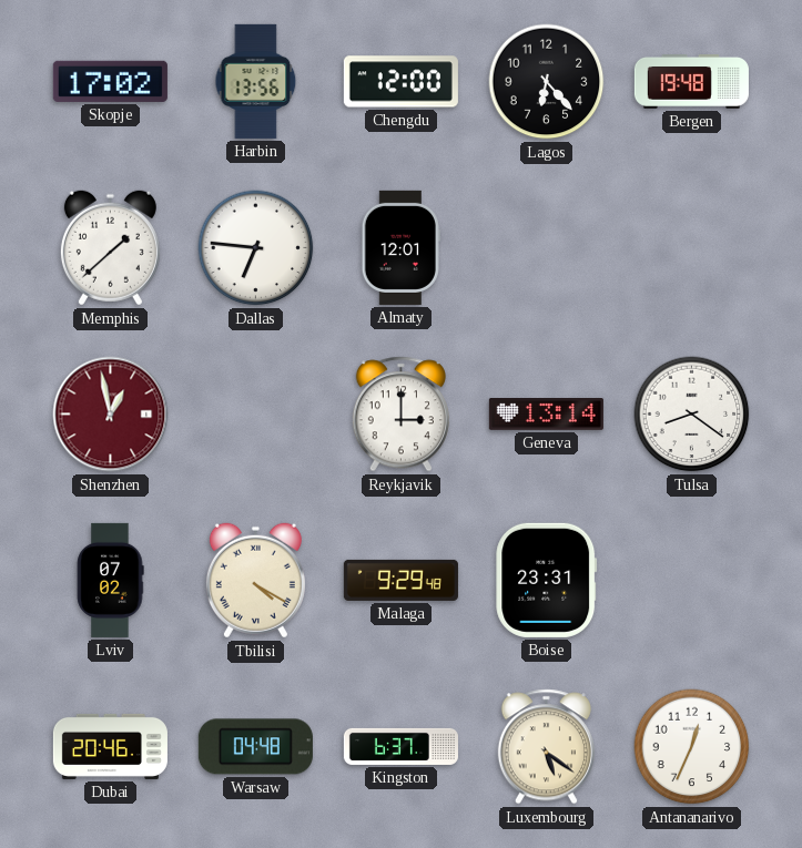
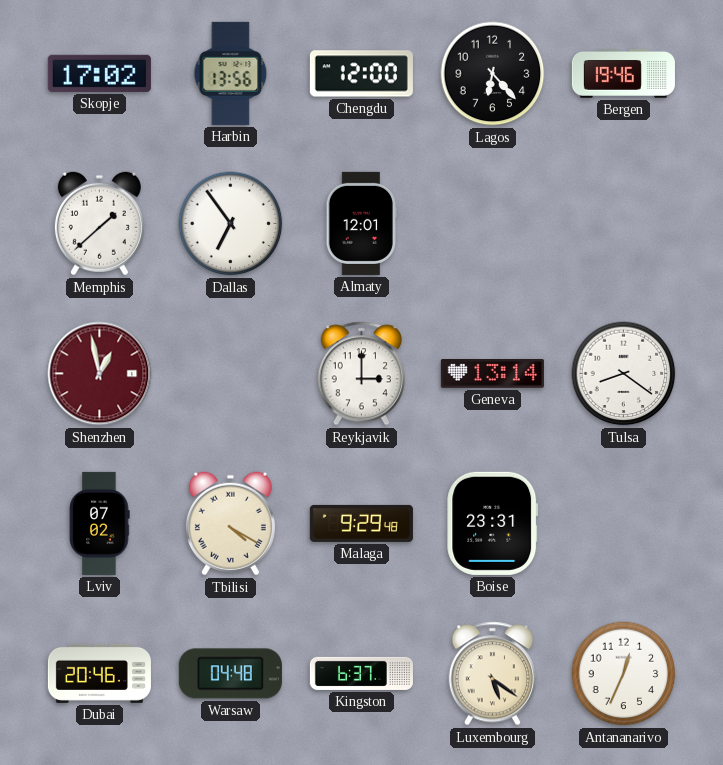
Bergen: 19:48 -> 19:46 (623, 74)
Dallas: 6:46 -> 6:54 (231, 224)
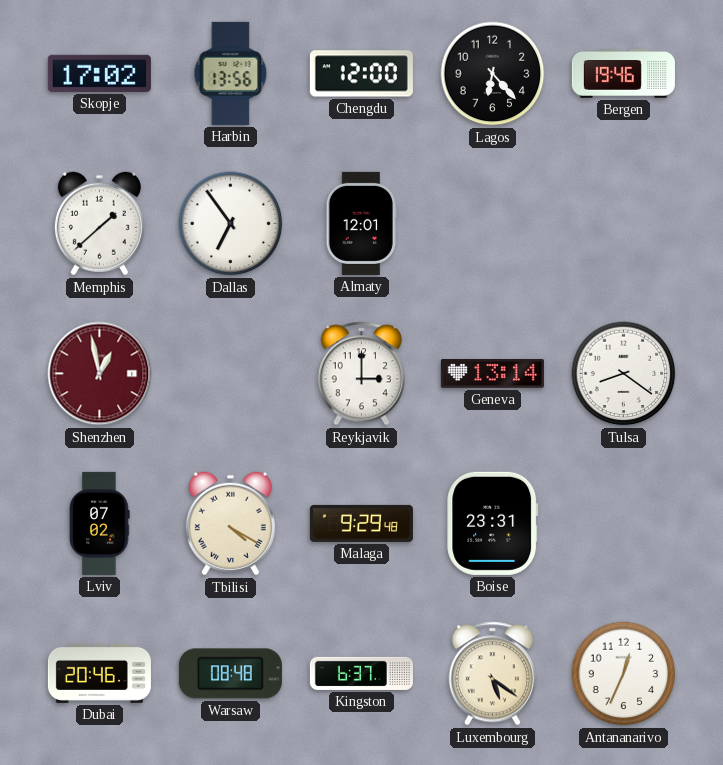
Warsaw: 04:48 -> 08:48 (230, 674)
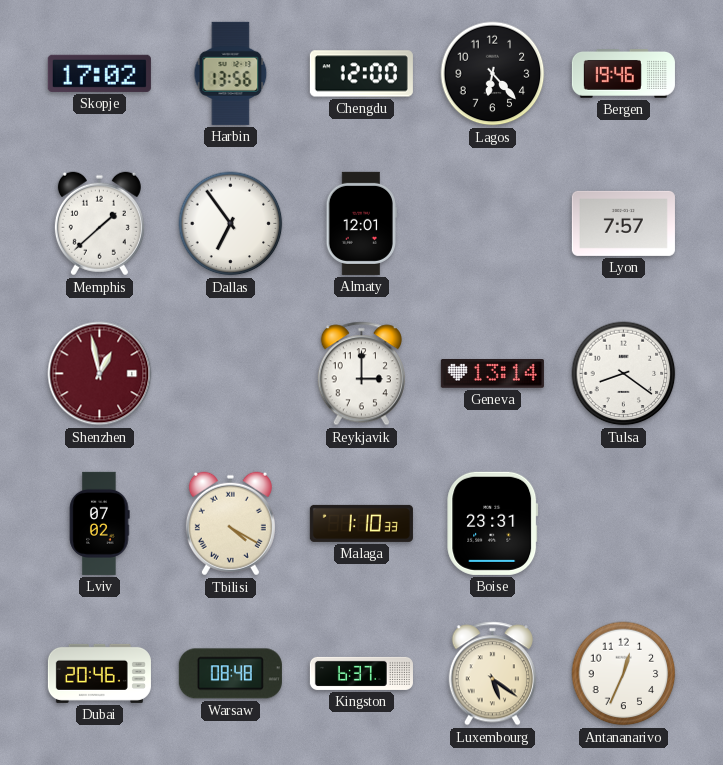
Lyon: none -> 7:57 (623, 223)
Malaga: 9:29 -> 1:10 (361, 523)
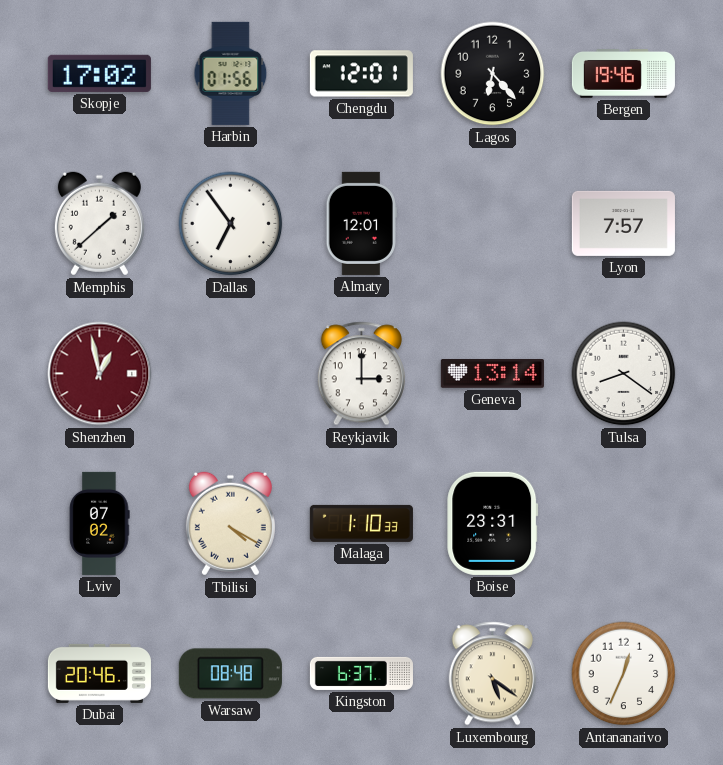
Harbin: 13:56 -> 01:56 (231, 73)
Chengdu: 12:00 -> 12:01 (361, 74)
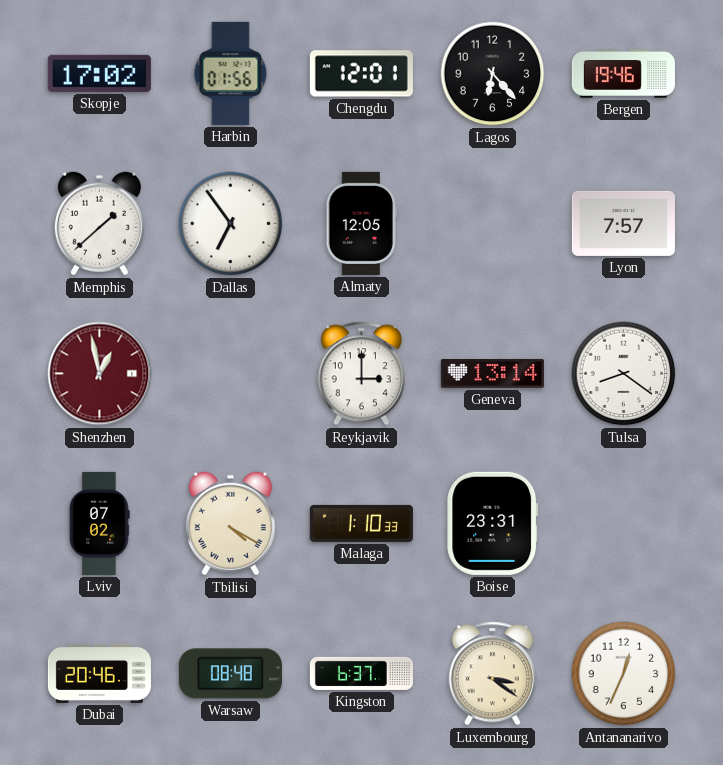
Almaty: 12:01 -> 12:05 (361, 223)
Luxembourg: 5:21 -> 3:21 (492, 674)
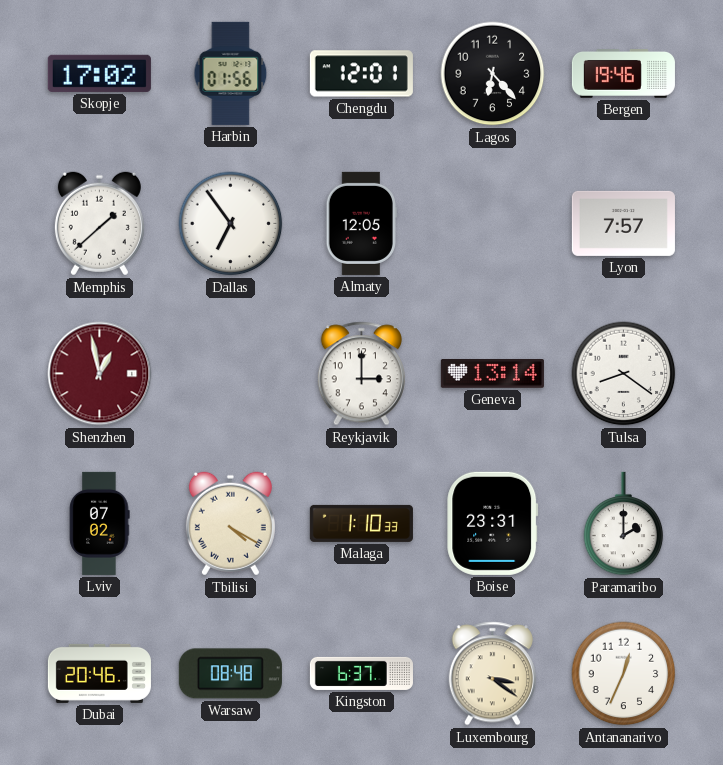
Paramaribo: none -> 2:00 (624, 524)
